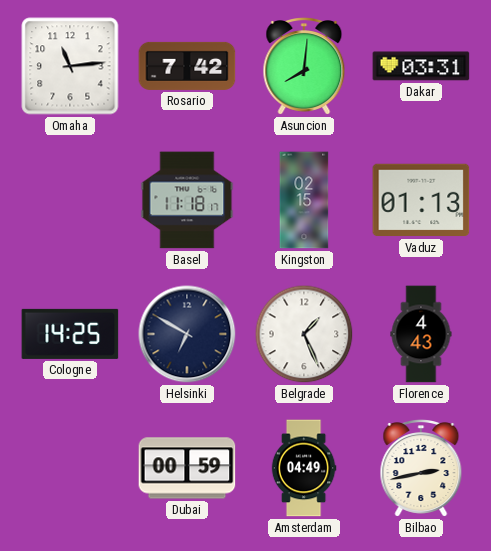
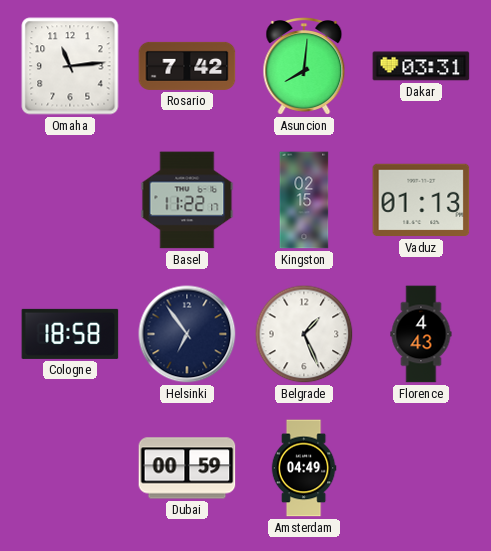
Basel: 11:18 -> 11:22 (187, 200)
Cologne: 14:25 -> 18:58 (70, 334)
Helsinki: 6:50 -> 6:54 (187, 334)
Bilbao: 2:43 -> none (421, 469)
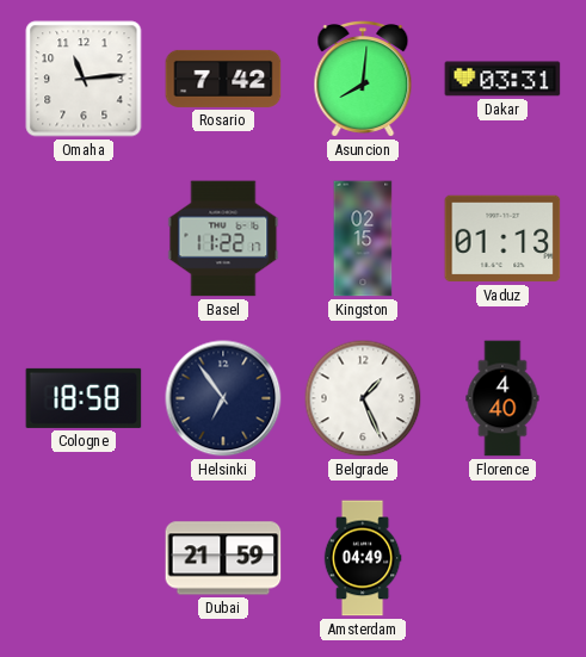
Florence: 4:43 -> 4:40 (502, 398)
Dubai: 00:59 -> 21:59 (223, 558)
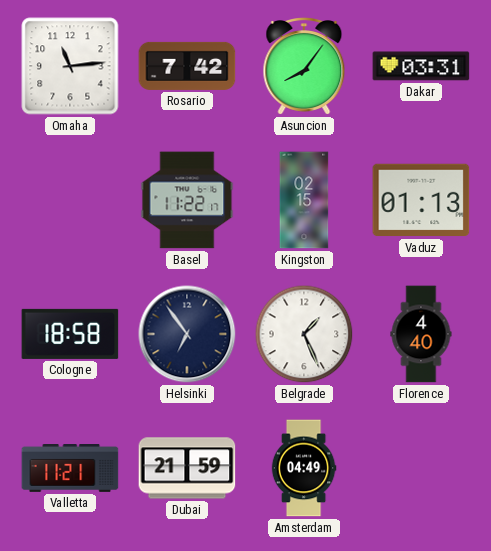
Asuncion: 8:01 -> 8:06 (304, 67)
Valletta: none -> 11:21 (70, 469)
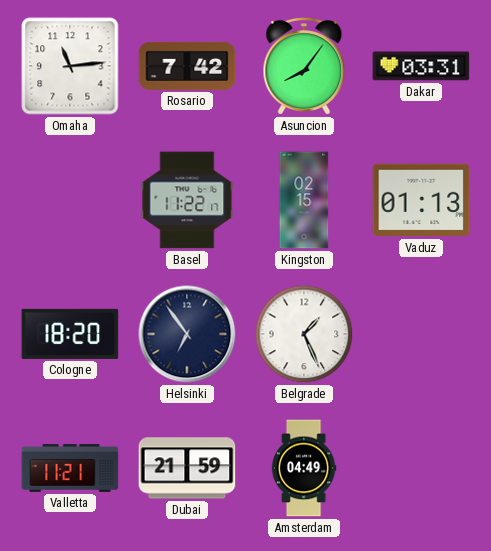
Cologne: 18:58 -> 18:20 (70, 334)
Florence: 4:40 -> none (421, 334)
